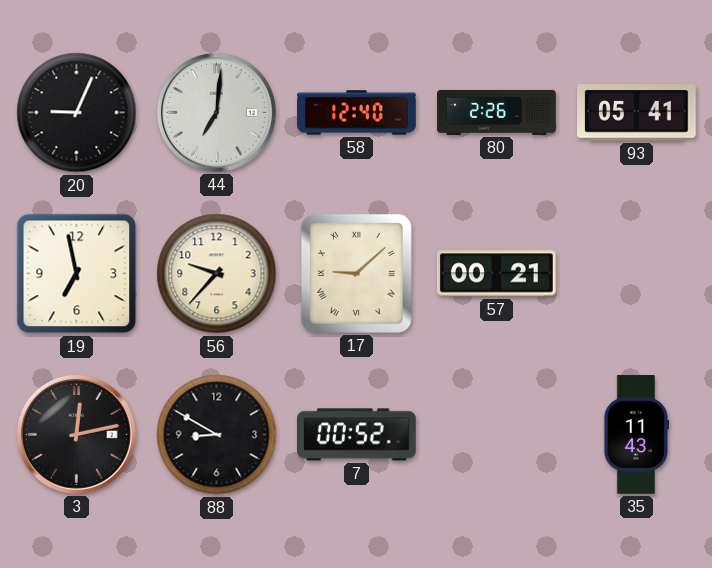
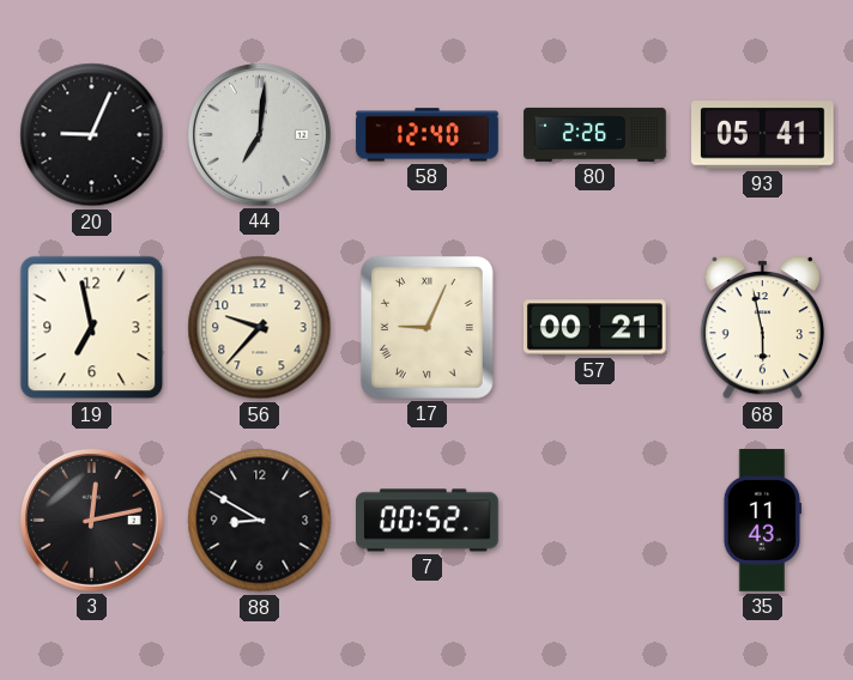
17: 9:08 -> 9:04 (426, 327)
68: none -> 5:58 (763, 328)
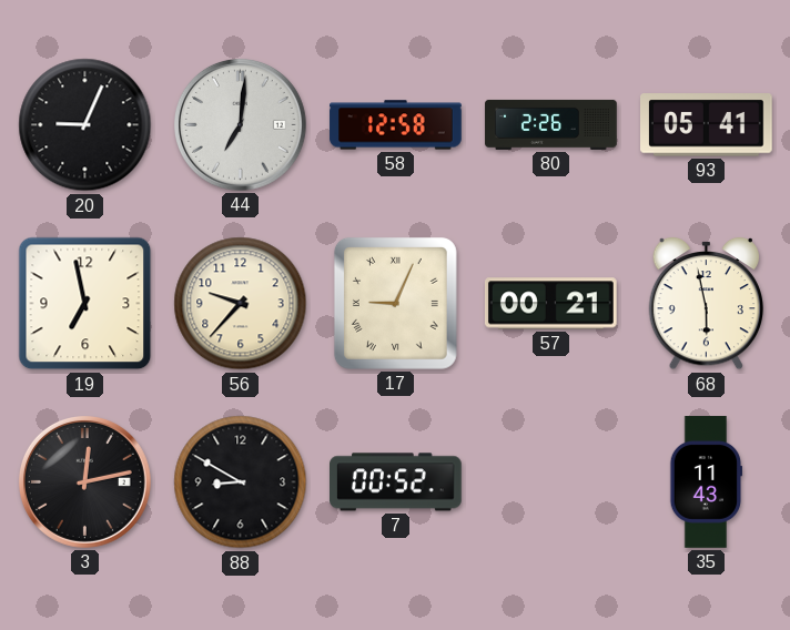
58: 12:40 -> 12:58 (396, 125)
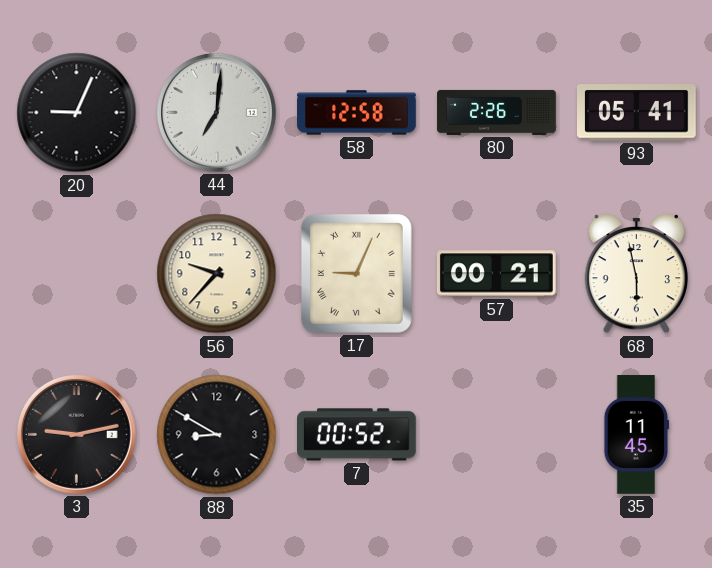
19: 6:58 -> none (85, 304)
3: 12:13 -> 9:13 (76, 434)
35: 11:43 -> 11:45 (637, 435)
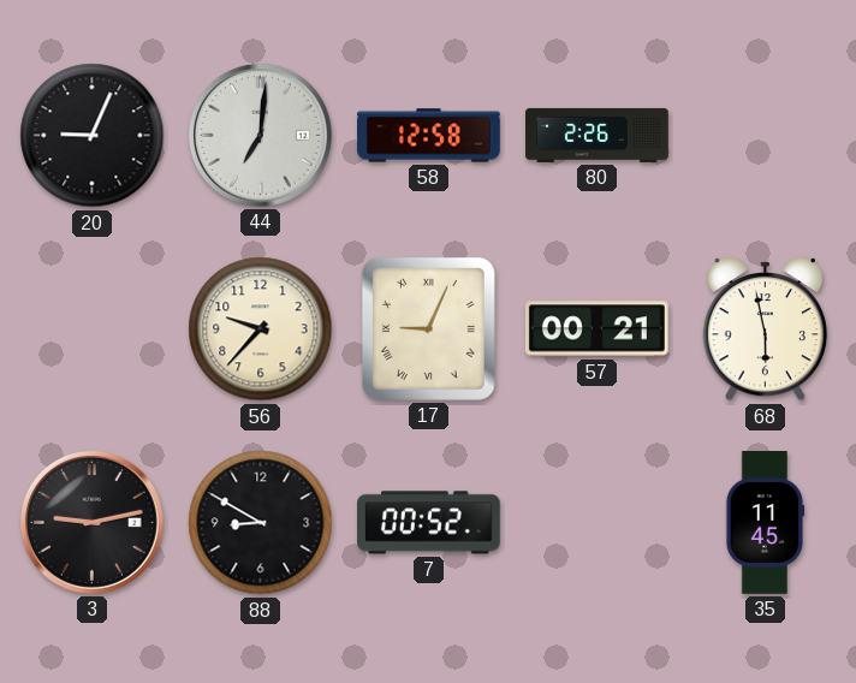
93: 05:41 -> none (637, 113)
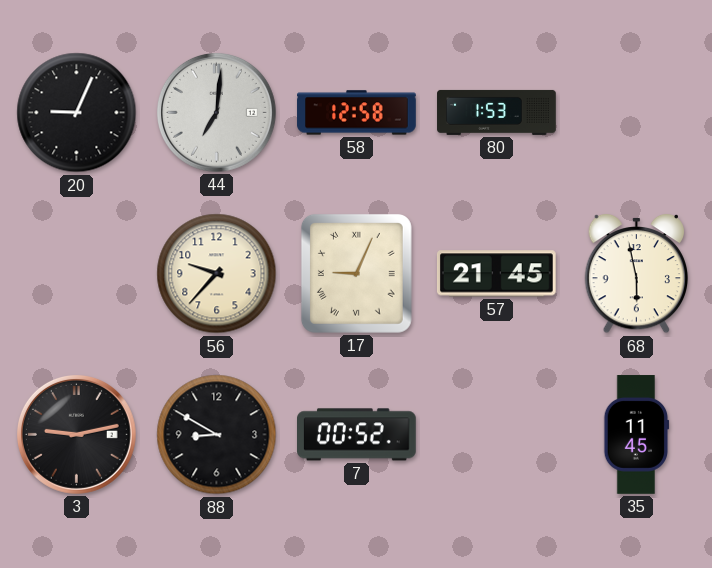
80: 2:26 -> 1:53 (497, 112)
57: 00:21 -> 21:45 (497, 274)
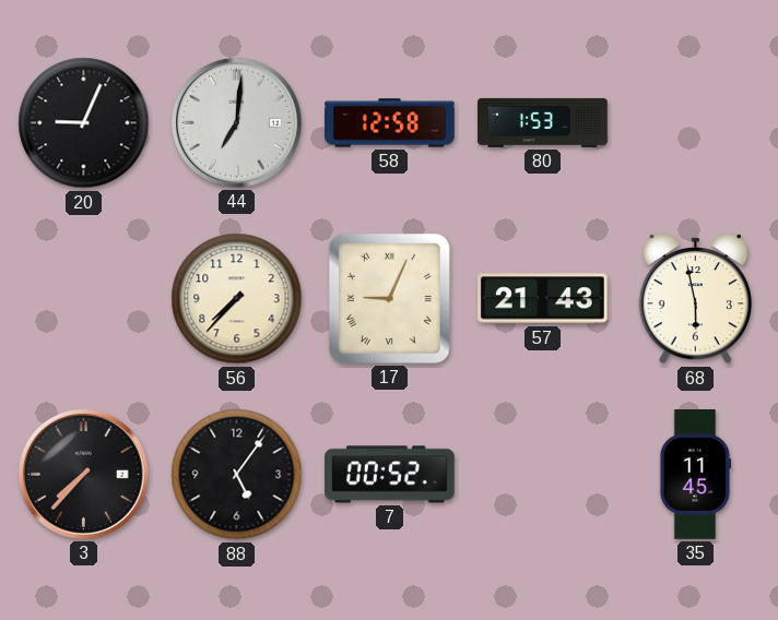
56: 9:37 -> 7:37 (237, 299)
57: 21:45 -> 21:43 (543, 299)
3: 9:13 -> 7:37 (83, 474)
88: 8:50 -> 5:06 (237, 475)
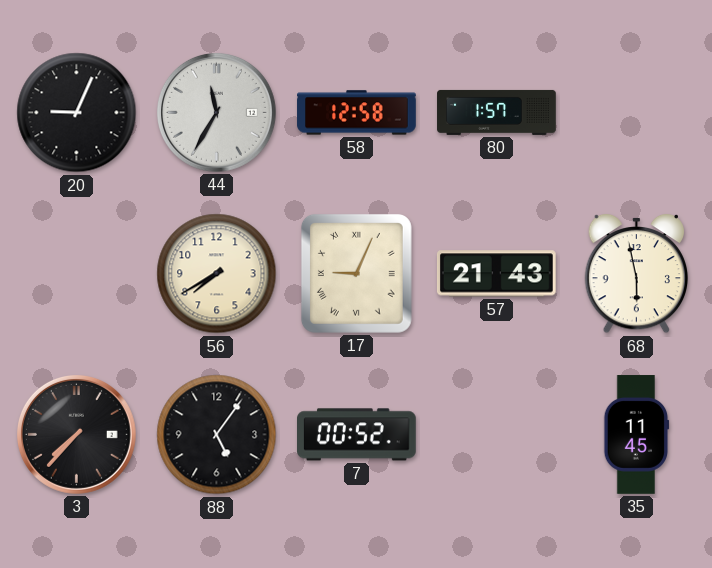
44: 7:01 -> 11:35 (216, 112)
80: 1:53 -> 1:57 (497, 112)
56: 7:37 -> 7:40 (217, 274)
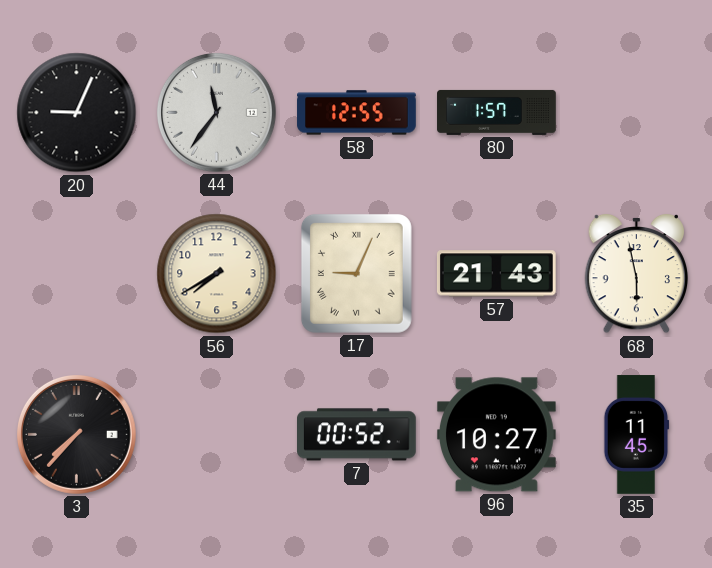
44: 11:35 -> 11:36 (216, 112)
58: 12:58 -> 12:55 (357, 113)
88: 5:06 -> none (217, 435)
96: none -> 10:27 (496, 435)
